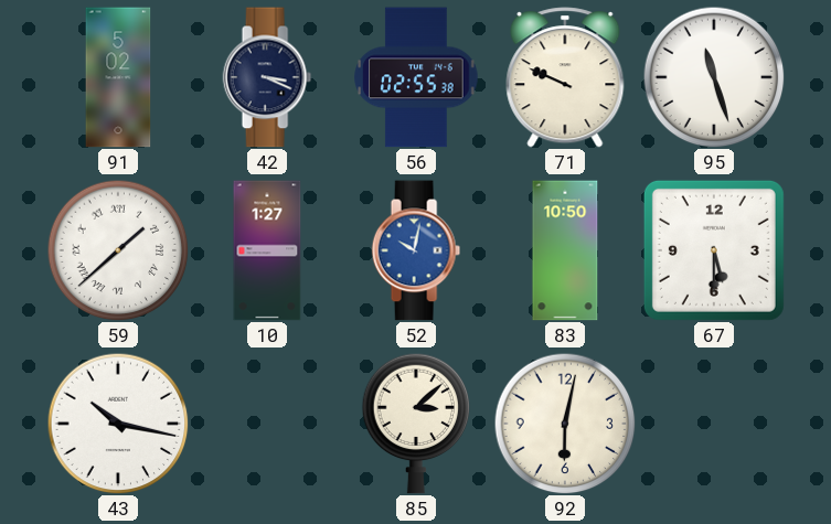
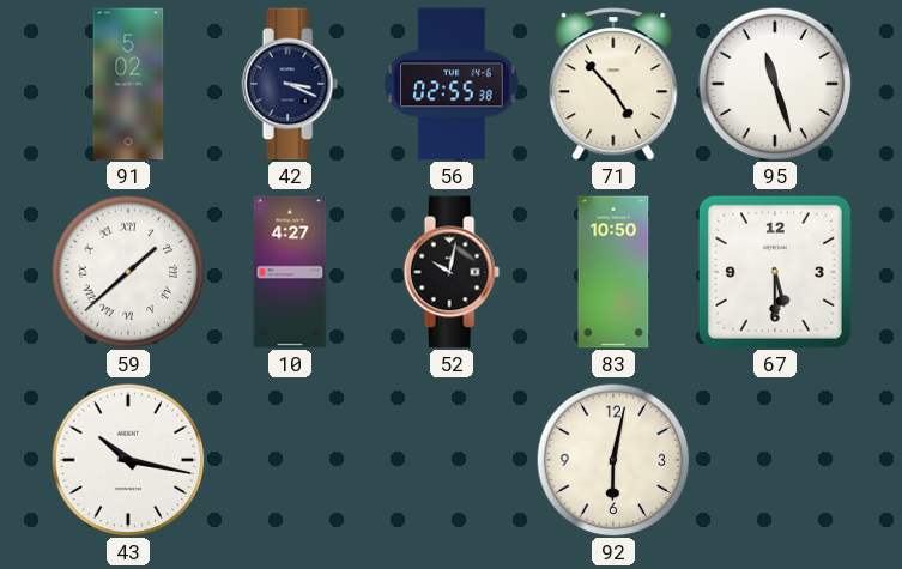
71: 9:49 -> 4:53 (613, 84)
10: 1:27 -> 4:27 (290, 272)
52 dial: blue -> black (452, 272)
85: 3:08 -> none (416, 424)
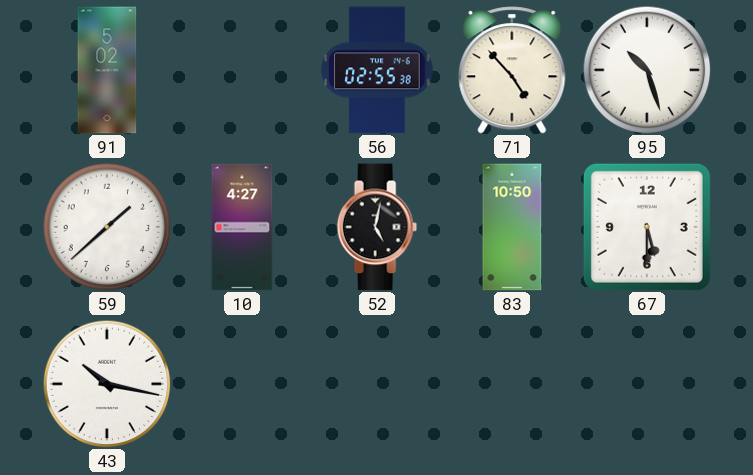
42: 3:19 -> none (290, 84)
95: 11:27 -> 10:27 (647, 70)
59 numerals: Roman -> Arabic (107, 227)
52: 10:02 -> 5:02 (377, 227)
92: 6:02 -> none (613, 460)
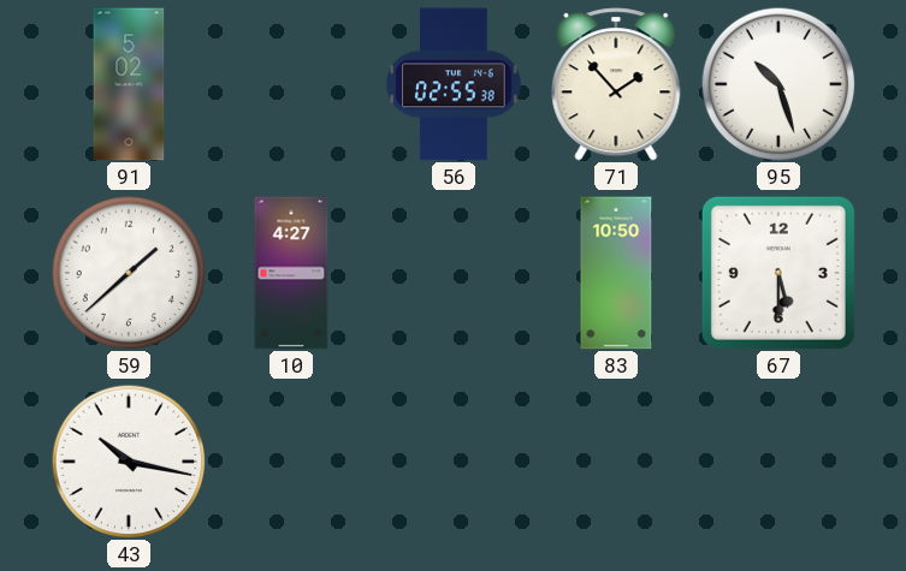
71: 4:53 -> 1:53 (616, 84)
52: 5:02 -> none (377, 227)
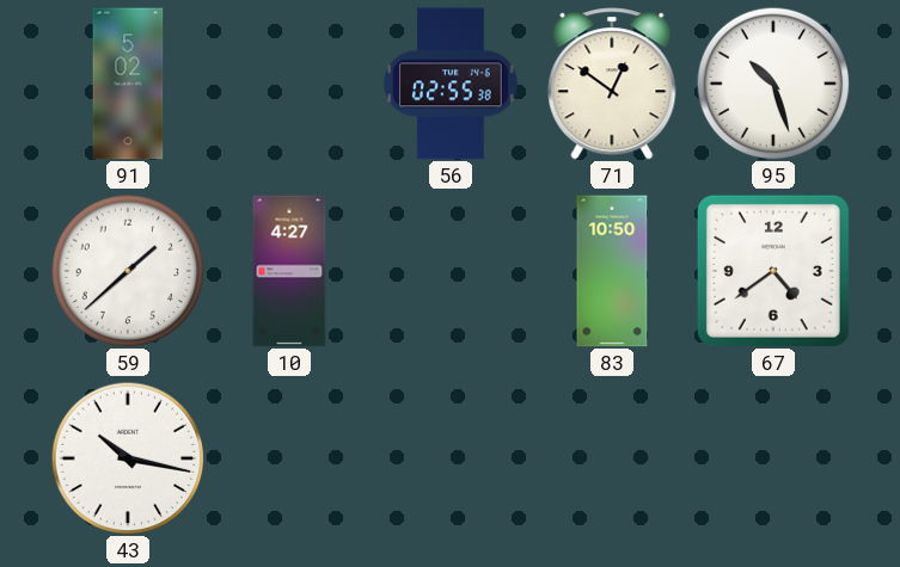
71: 1:53 -> 12:51 (612, 84)
67: 5:30 -> 4:39 (773, 271)
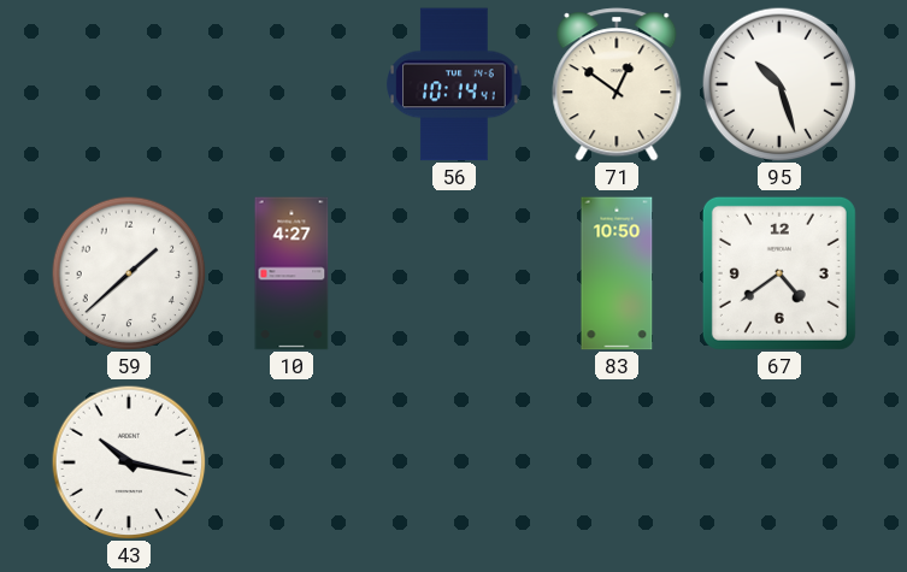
91: 5:02 -> none (128, 84)
56: 02:55 -> 10:14 (454, 84)
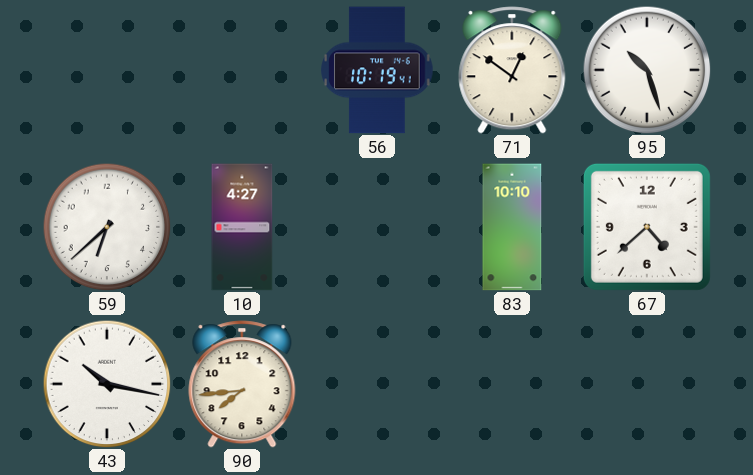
56: 10:14 -> 10:19 (377, 70)
59: 1:38 -> 6:38 (107, 227)
83: 10:50 -> 10:10 (512, 227)
67: 4:39 -> 4:38 (647, 227)
90: none -> 7:44 (242, 384)
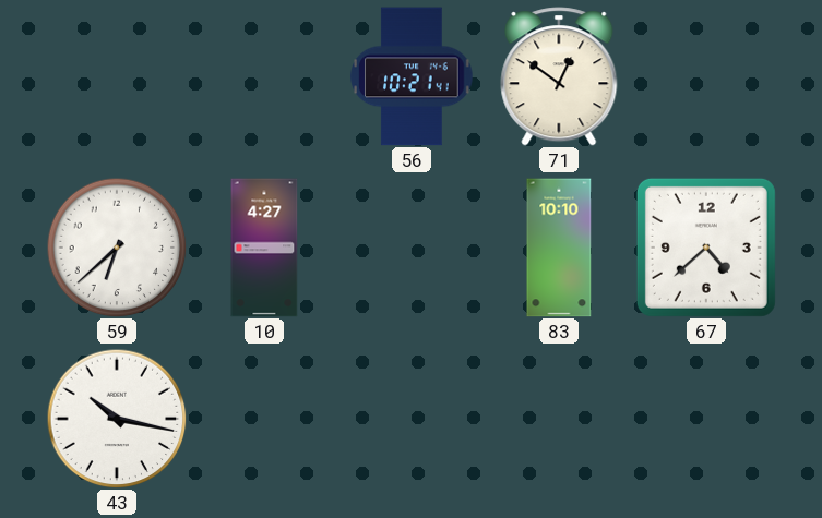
56: 10:19 -> 10:21 (412, 76)
95: 10:27 -> none (647, 70)
90: 7:44 -> none (242, 384)
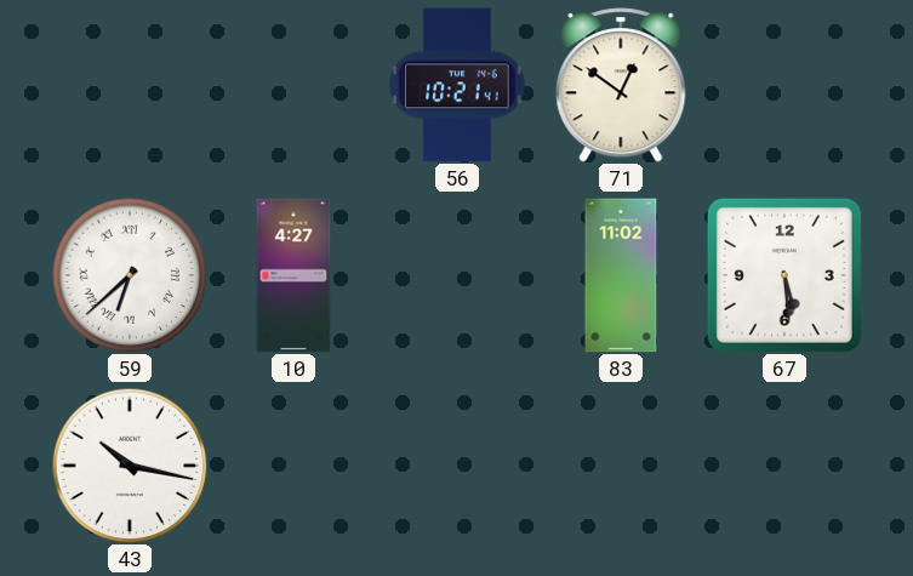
59 numerals: Arabic -> Roman (130, 275)
83: 10:10 -> 11:02 (621, 275)
67: 4:38 -> 5:29 (784, 275)
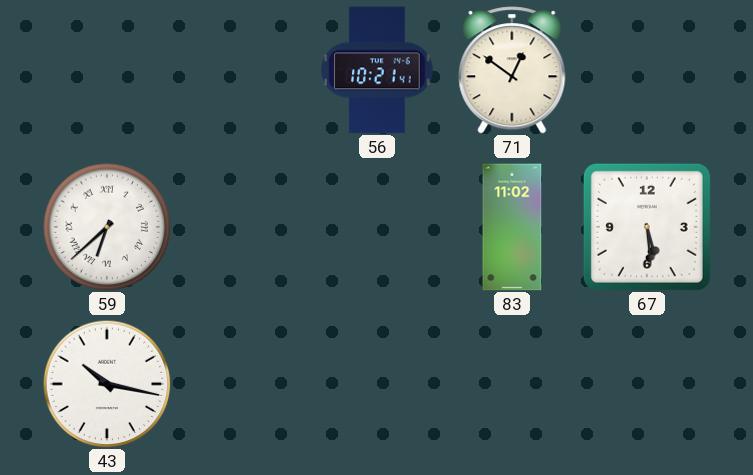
10: 4:27 -> none (293, 275)
